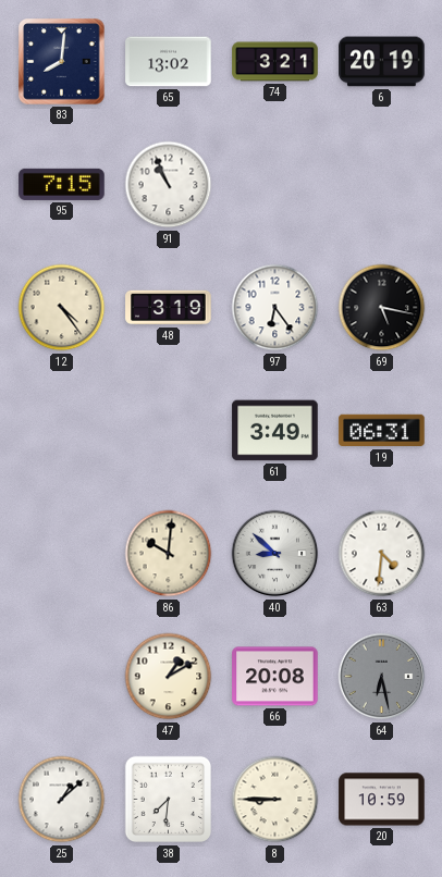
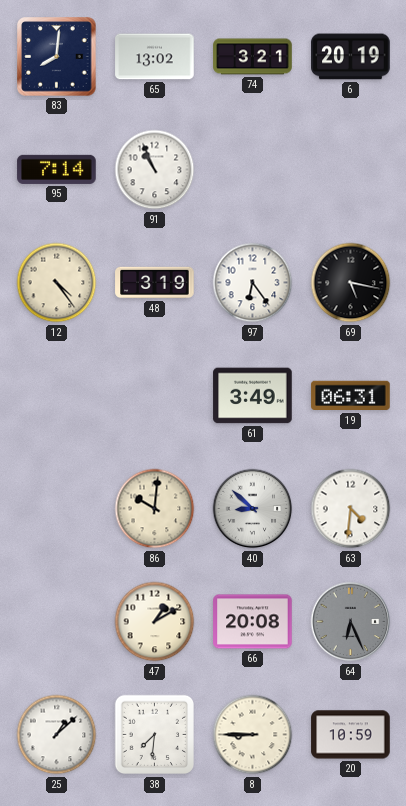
95: 7:15 -> 7:14 (57, 169)
64: 6:28 -> 6:26 (351, 622)
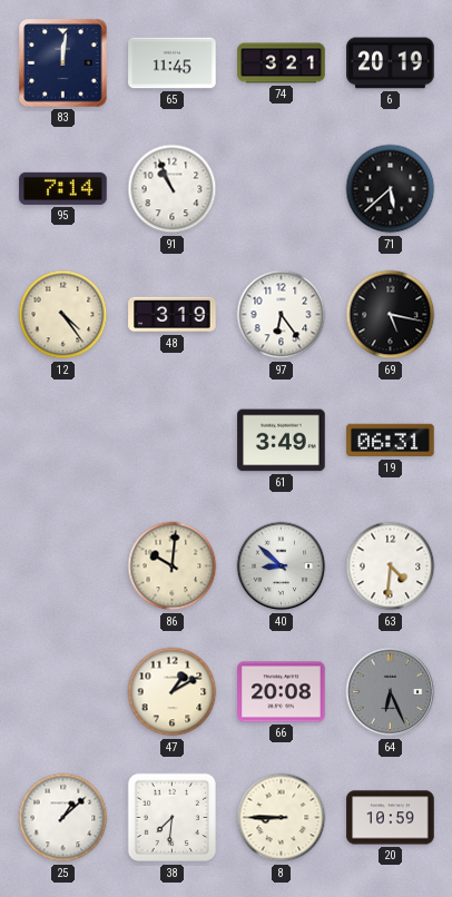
83: 8:01 -> 12:01 (63, 63)
65: 13:02 -> 11:45 (173, 63)
71: none -> 5:38 (391, 189)
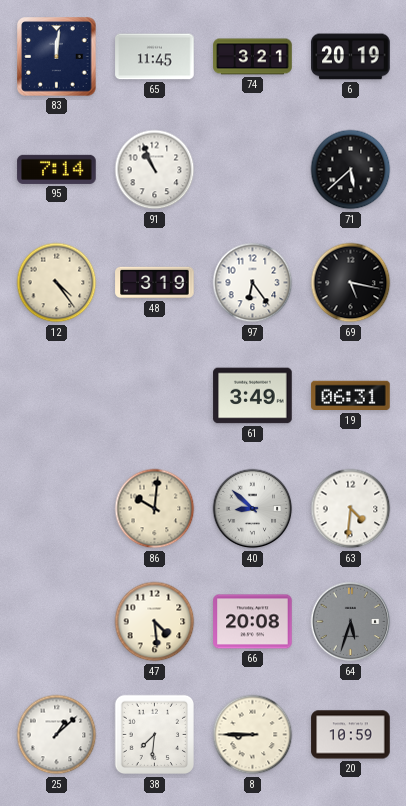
47: 1:10 -> 4:29 (155, 622)
64: 6:26 -> 5:33 (351, 622)
